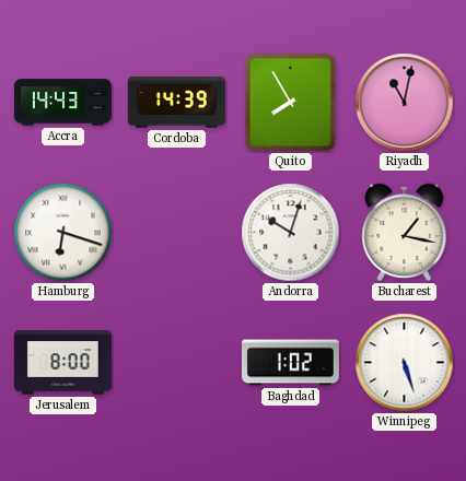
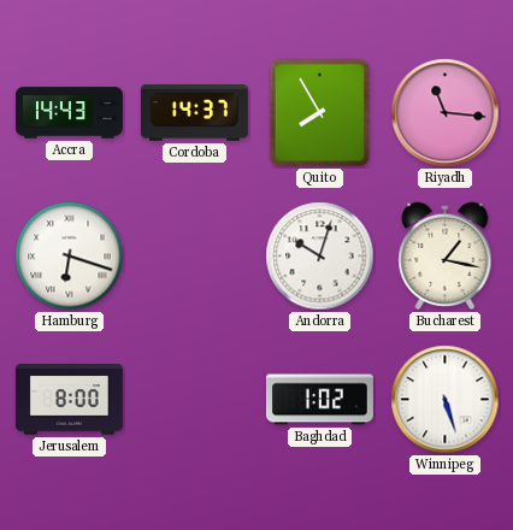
Cordoba: 14:39 -> 14:37 (194, 113)
Riyadh: 11:02 -> 11:16 (446, 113)
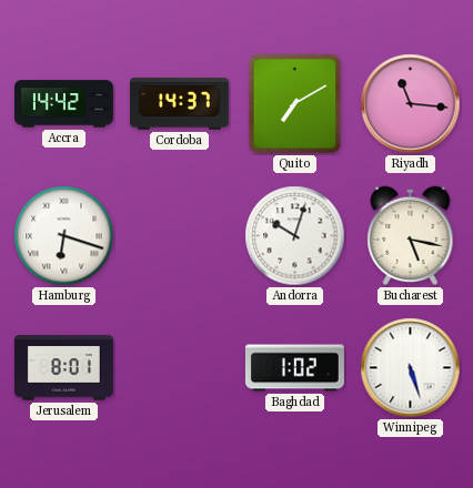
Accra: 14:43 -> 14:42 (63, 104)
Quito: 7:55 -> 7:10 (295, 104)
Bucharest: 1:17 -> 5:17 (411, 236)
Jerusalem: 8:00 -> 8:01 (63, 368)
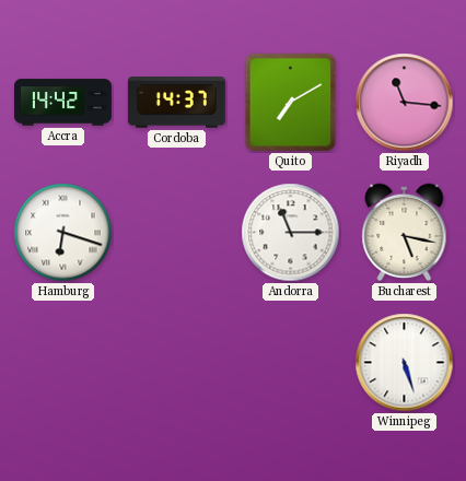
Andorra: 10:03 -> 11:15 (291, 233)
Jerusalem: 8:01 -> none (63, 368)
Baghdad: 1:02 -> none (294, 368)
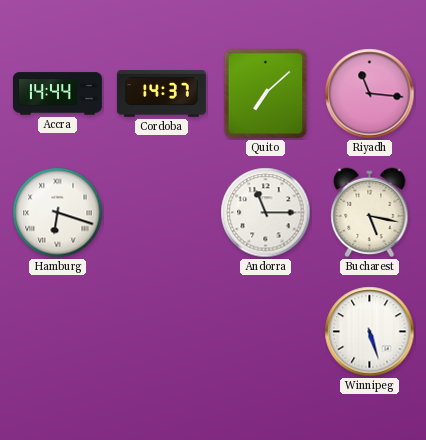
Accra: 14:42 -> 14:44 (57, 94)
Quito: 7:10 -> 7:08 (266, 94)
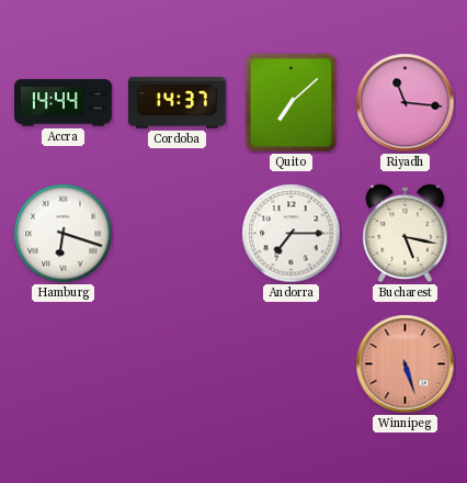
Andorra: 11:15 -> 7:15 (292, 234)
Winnipeg dial: white -> salmon (406, 364)
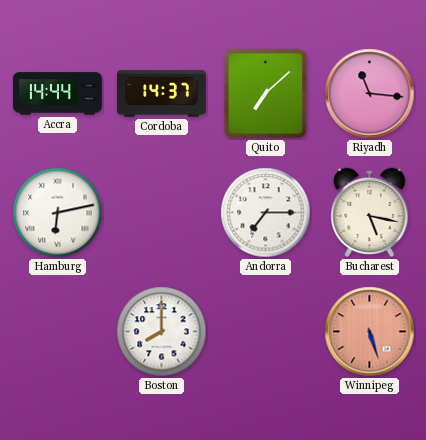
Hamburg: 6:18 -> 6:13 (58, 213)
Boston: none -> 8:00 (162, 332)
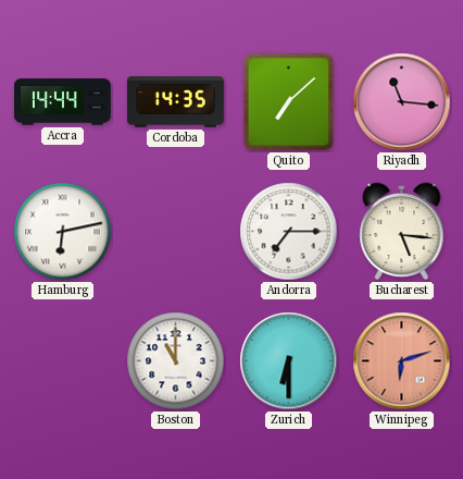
Cordoba: 14:37 -> 14:35 (175, 102)
Bucharest: 5:17 -> 5:16 (402, 232)
Boston: 8:00 -> 11:00 (176, 361)
Zurich: none -> 6:30 (289, 361)
Winnipeg: 5:27 -> 6:12 (402, 361)
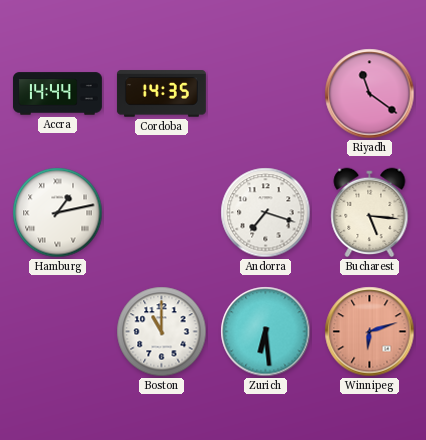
Quito: 7:08 -> none (289, 102)
Riyadh: 11:16 -> 11:21 (370, 94)
Hamburg: 6:13 -> 1:13 (58, 213)
Andorra: 7:15 -> 7:18 (266, 213)
Zurich: 6:30 -> 6:29 (266, 332)
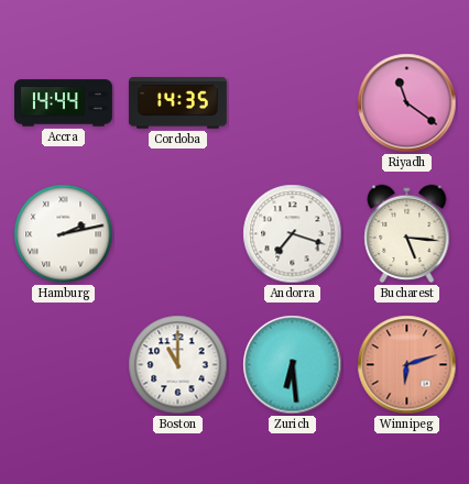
Hamburg: 1:13 -> 2:13 (64, 234)
